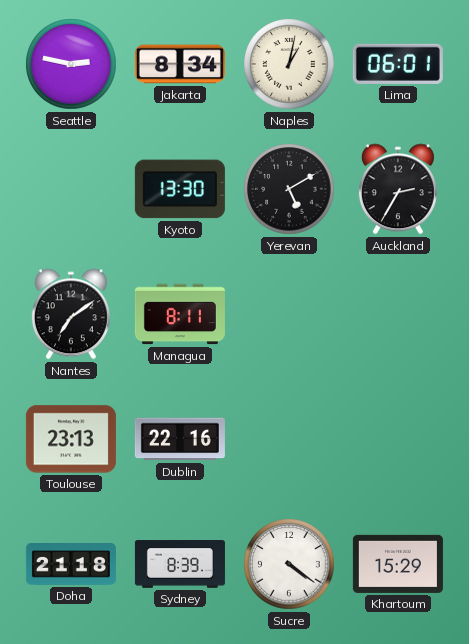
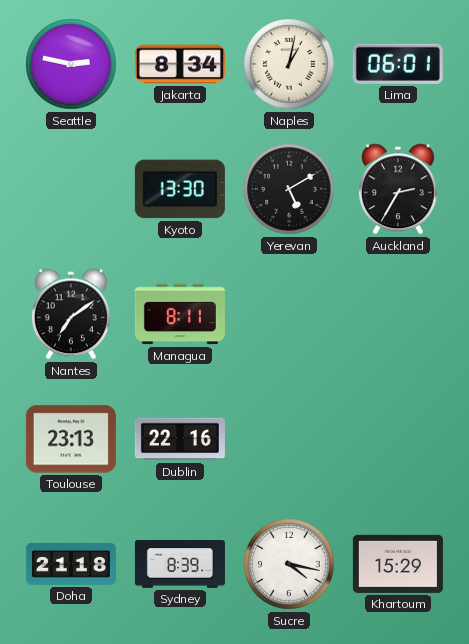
Sucre: 4:21 -> 4:17 (289, 564)
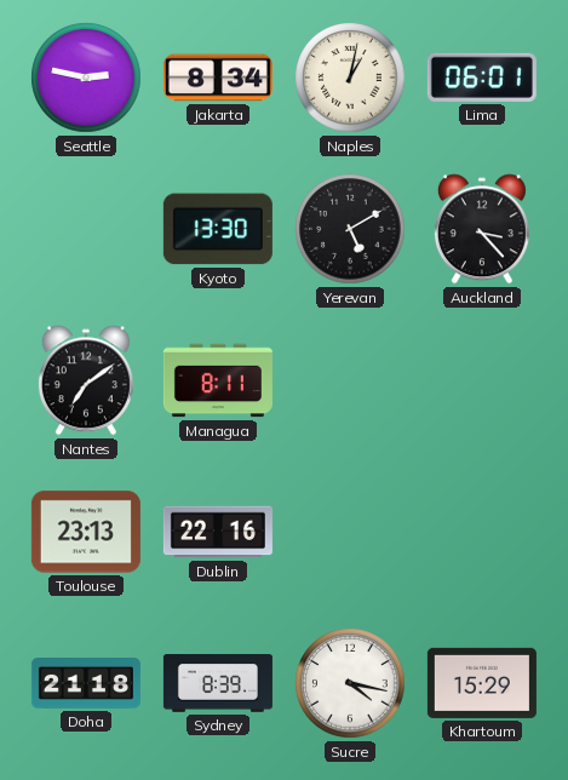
Auckland: 2:35 -> 3:23 (482, 229)
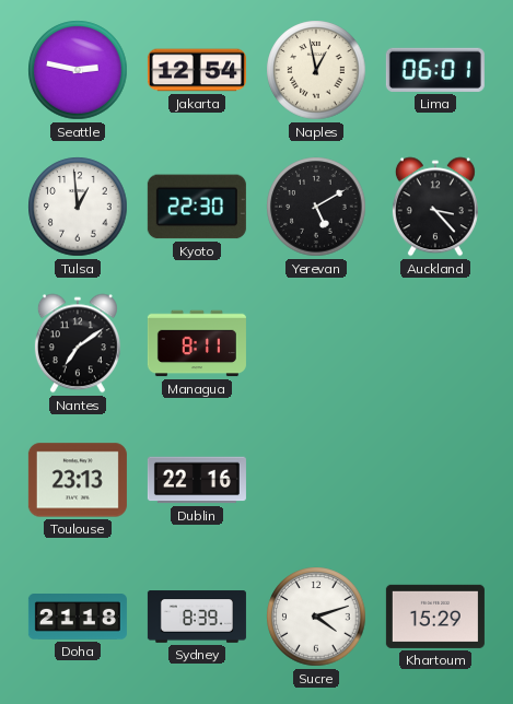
Jakarta: 8:34 -> 12:54 (197, 70)
Naples: 1:02 -> 12:58 (316, 70)
Tulsa: none -> 12:59 (78, 207)
Kyoto: 13:30 -> 22:30 (197, 207)
Sucre: 4:17 -> 4:12 (316, 617)
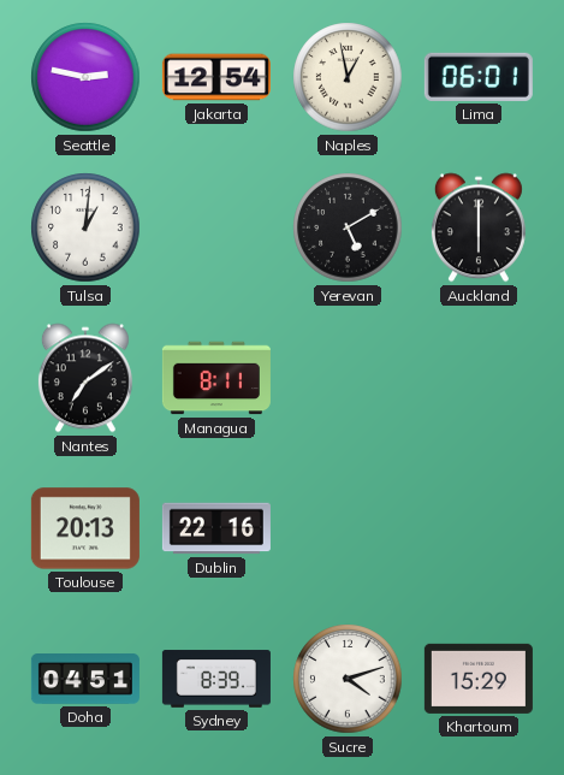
Tulsa: 12:59 -> 1:01 (85, 227)
Kyoto: 22:30 -> none (197, 207)
Auckland: 3:23 -> 6:00 (479, 227)
Toulouse: 23:13 -> 20:13 (85, 528)
Doha: 21:18 -> 04:51 (85, 679)
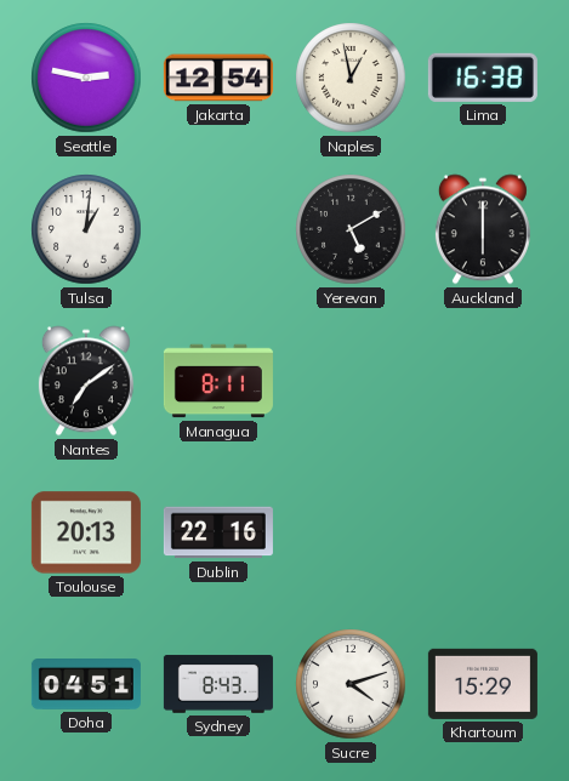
Lima: 06:01 -> 16:38 (483, 78)
Sydney: 8:39 -> 8:43 (218, 684)
